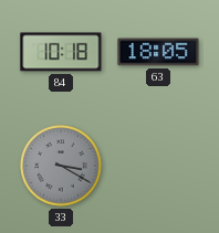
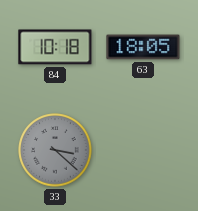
33: 3:20 -> 3:22 (55, 150)
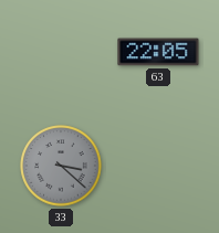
84: 10:18 -> none (55, 47)
63: 18:05 -> 22:05 (158, 52)
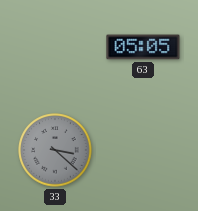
63: 22:05 -> 05:05 (143, 47)
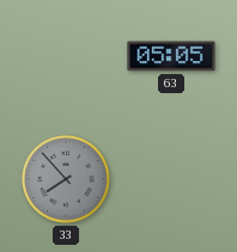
33: 3:22 -> 7:53 (66, 179)
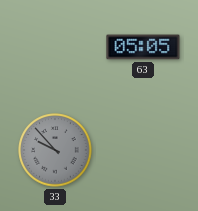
33: 7:53 -> 9:53 (55, 150)
